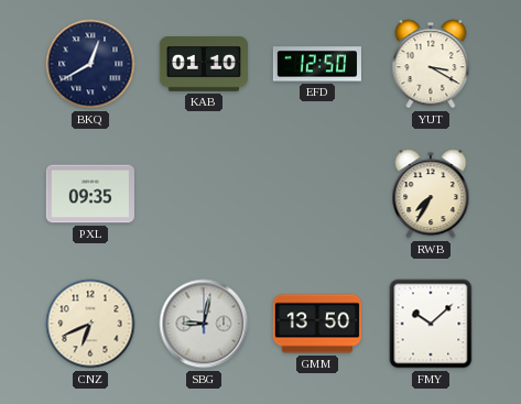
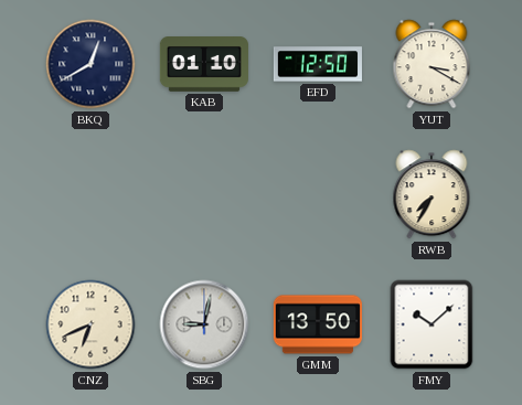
PXL: 09:35 -> none (90, 194)
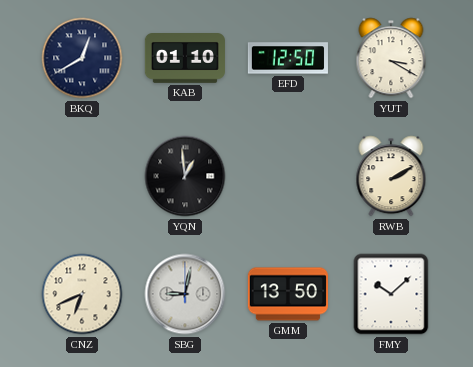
YQN: none -> 12:59 (185, 176)
RWB: 7:35 -> 2:10 (391, 176)
